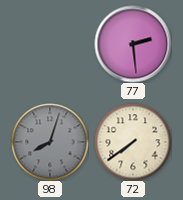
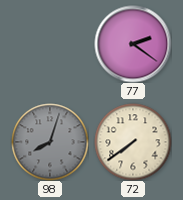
77: 2:29 -> 2:21 (133, 44)
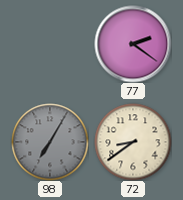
98: 8:03 -> 7:05 (50, 142)
72: 7:39 -> 8:39 (133, 142)
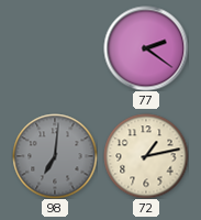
98: 7:05 -> 7:01 (55, 156)
72: 8:39 -> 1:13 (146, 156)
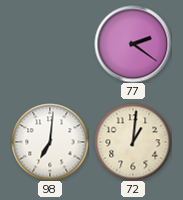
98 dial: grey -> white (50, 142)
72: 1:13 -> 1:01 (133, 142)
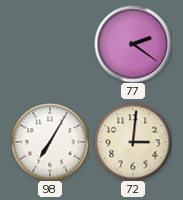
98: 7:01 -> 7:05 (50, 142)
72: 1:01 -> 3:01 (133, 142)
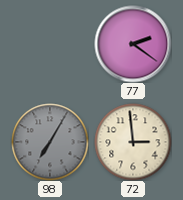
98 dial: white -> grey (50, 142)
72: 3:01 -> 2:59 (133, 142)
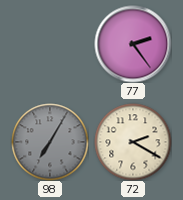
77: 2:21 -> 2:24 (133, 44)
72: 2:59 -> 2:20 (133, 142)
